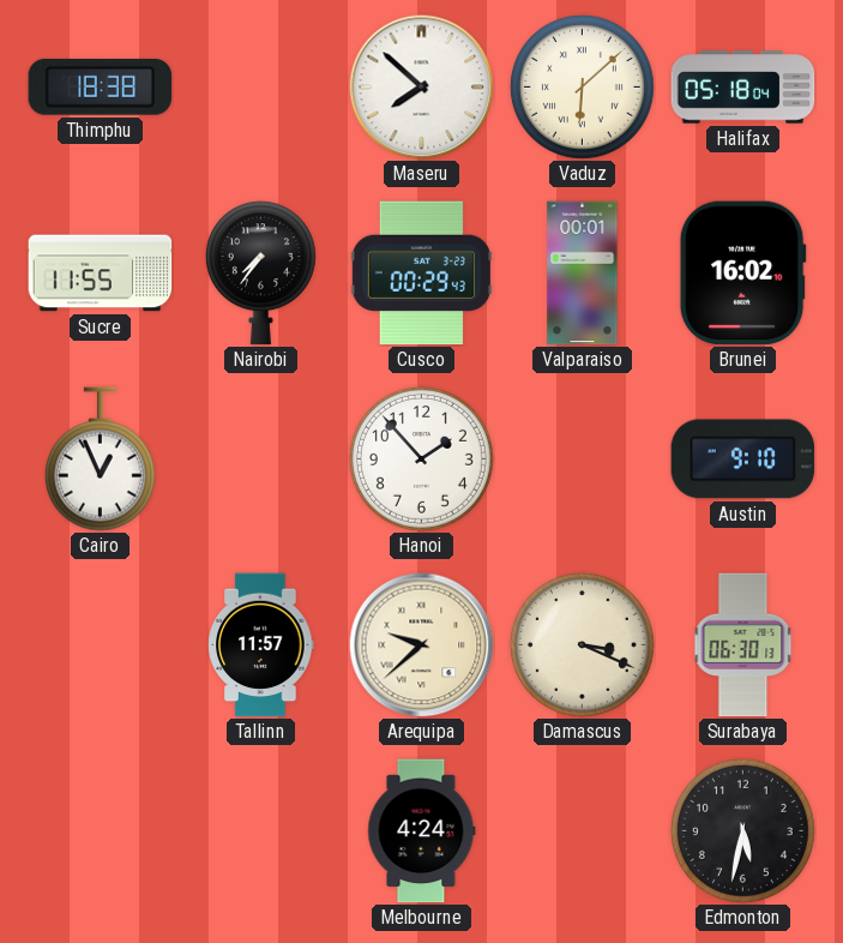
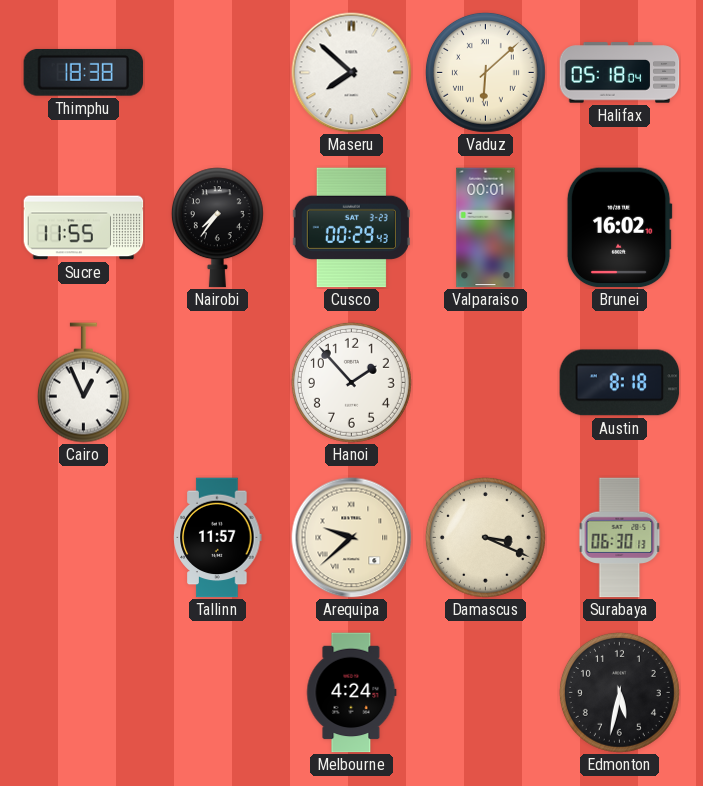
Austin: 9:10 -> 8:18 (620, 383)
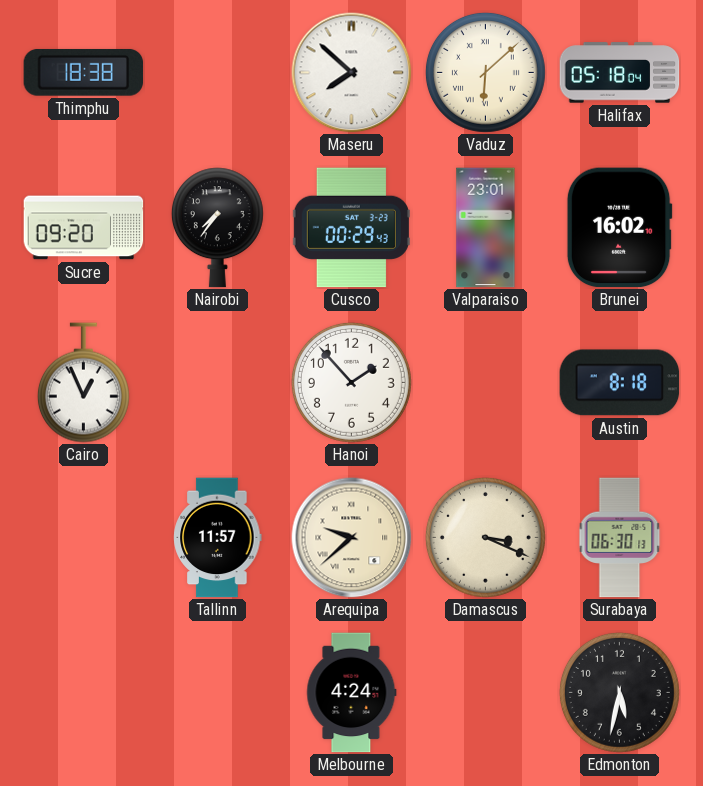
Sucre: 11:55 -> 09:20 (84, 228)
Valparaiso: 00:01 -> 23:01 (486, 228)
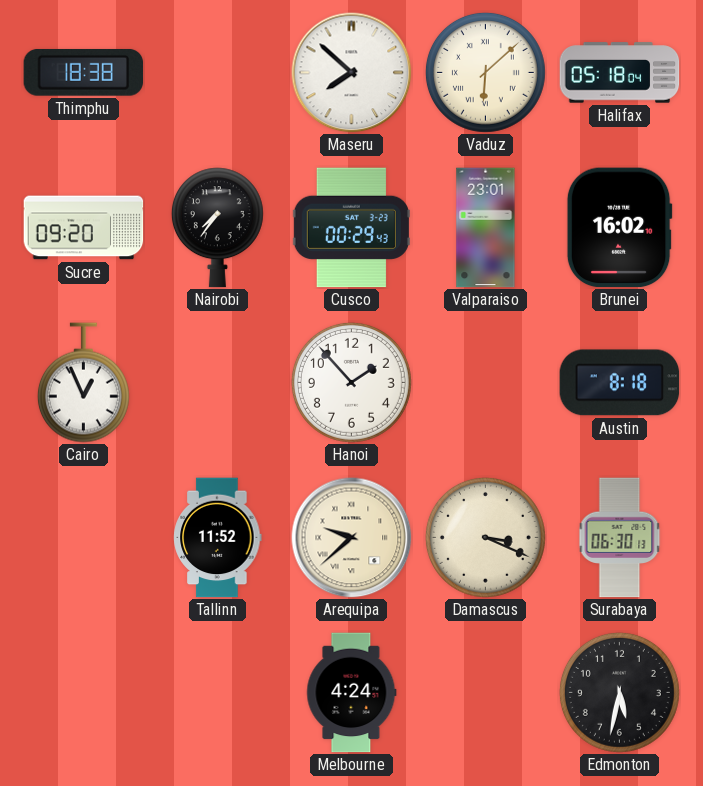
Tallinn: 11:57 -> 11:52 (218, 538)
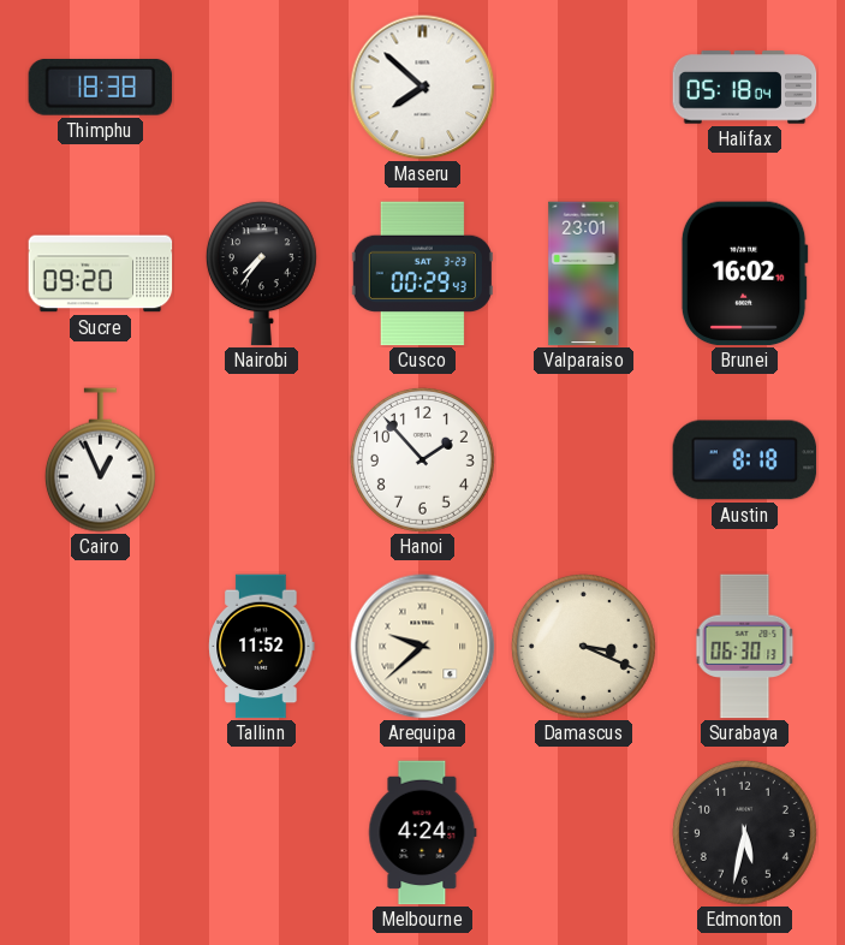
Vaduz: 6:08 -> none (485, 72)
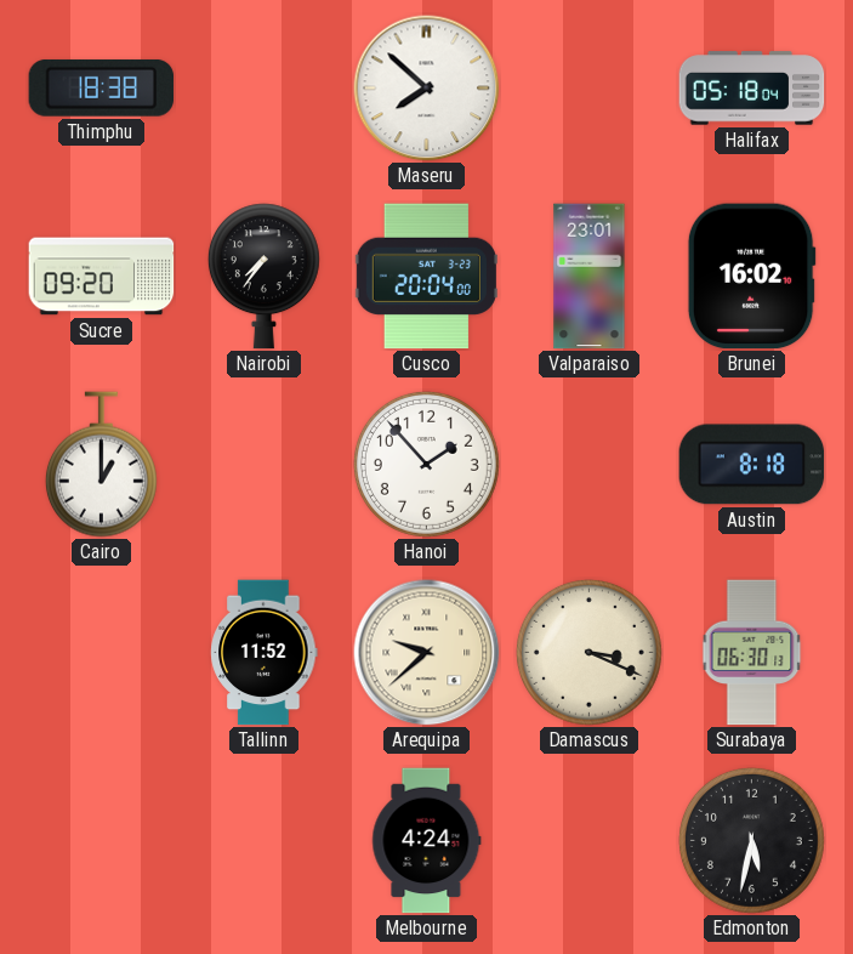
Cusco: 00:29 -> 20:04 (426, 277)
Cairo: 12:56 -> 1:00 (101, 465)
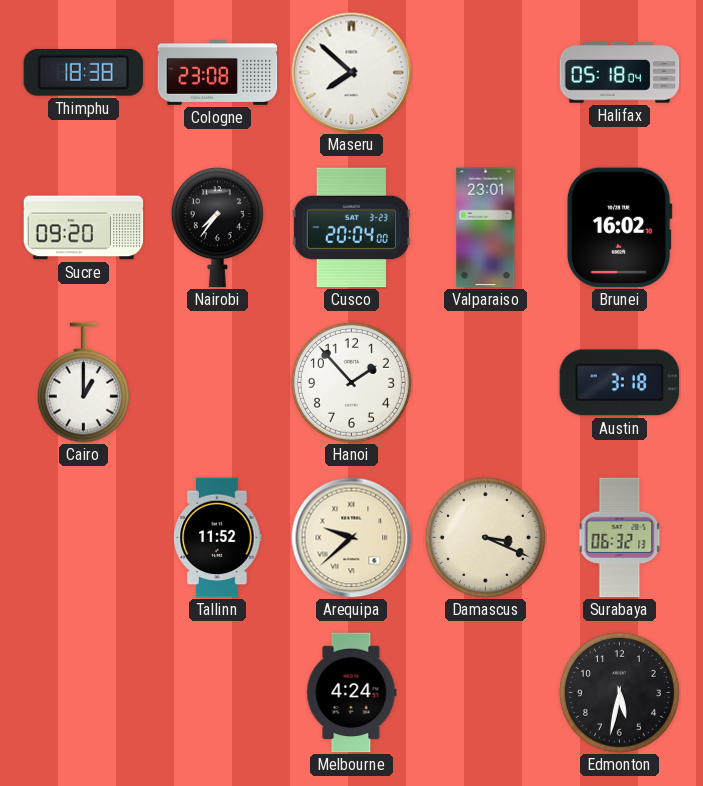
Cologne: none -> 23:08 (218, 72)
Austin: 8:18 -> 3:18 (620, 383)
Surabaya: 06:30 -> 06:32 (620, 538)
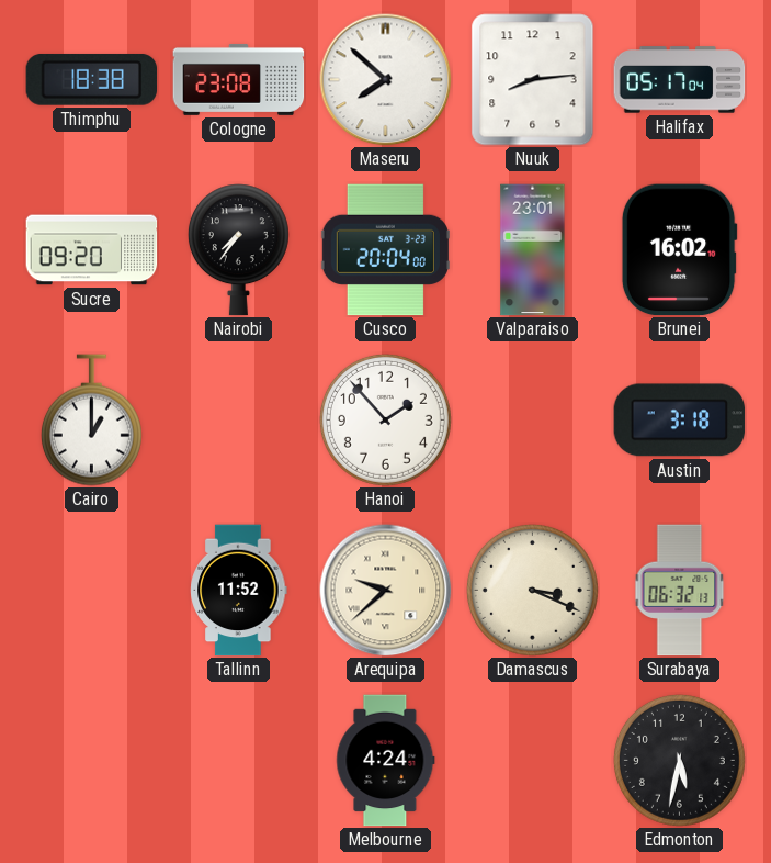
Nuuk: none -> 8:14 (533, 80)
Halifax: 05:18 -> 05:17 (680, 80)
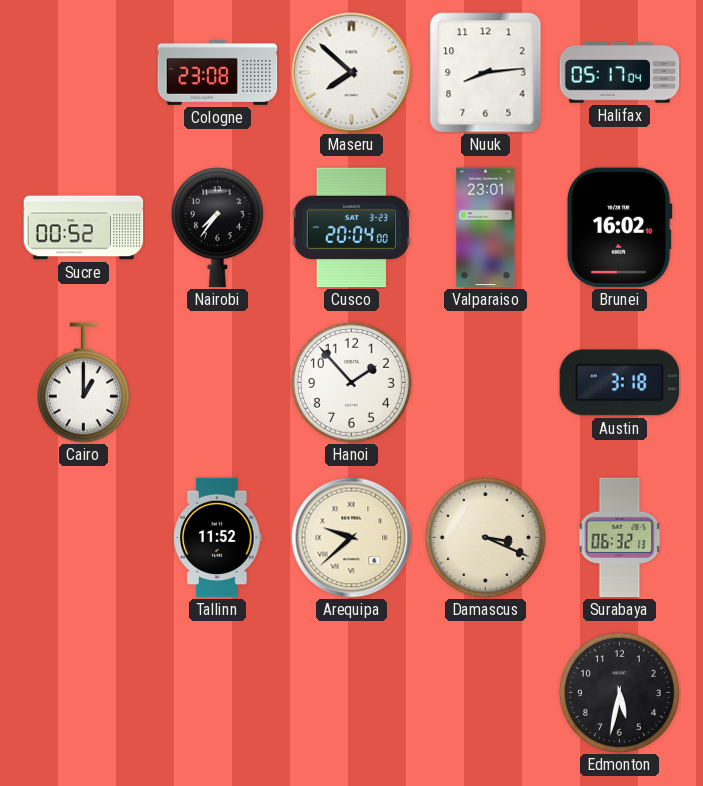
Thimphu: 18:38 -> none (92, 79)
Sucre: 09:20 -> 00:52 (84, 228)
Melbourne: 4:24 -> none (386, 761)
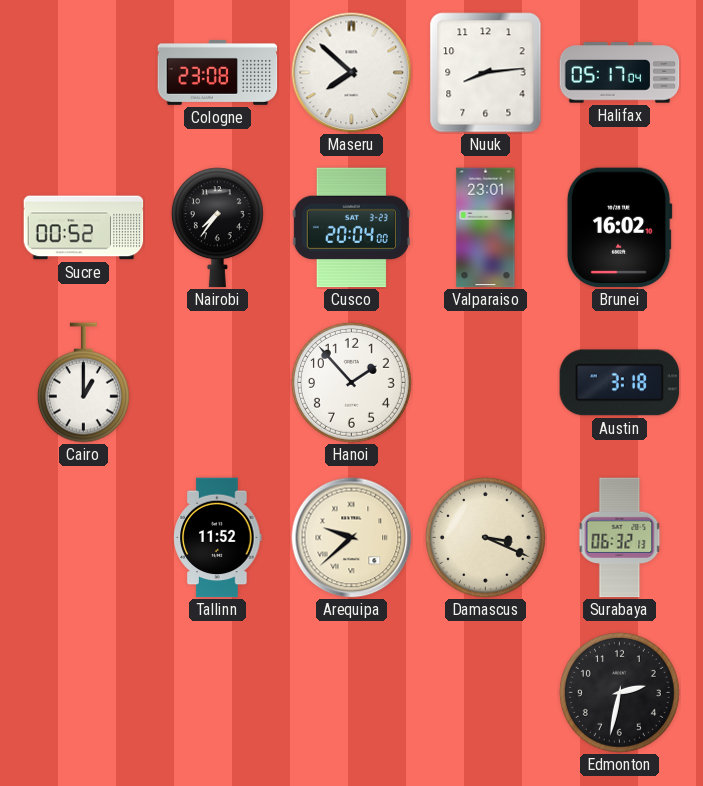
Edmonton: 5:32 -> 2:32 (619, 692)
